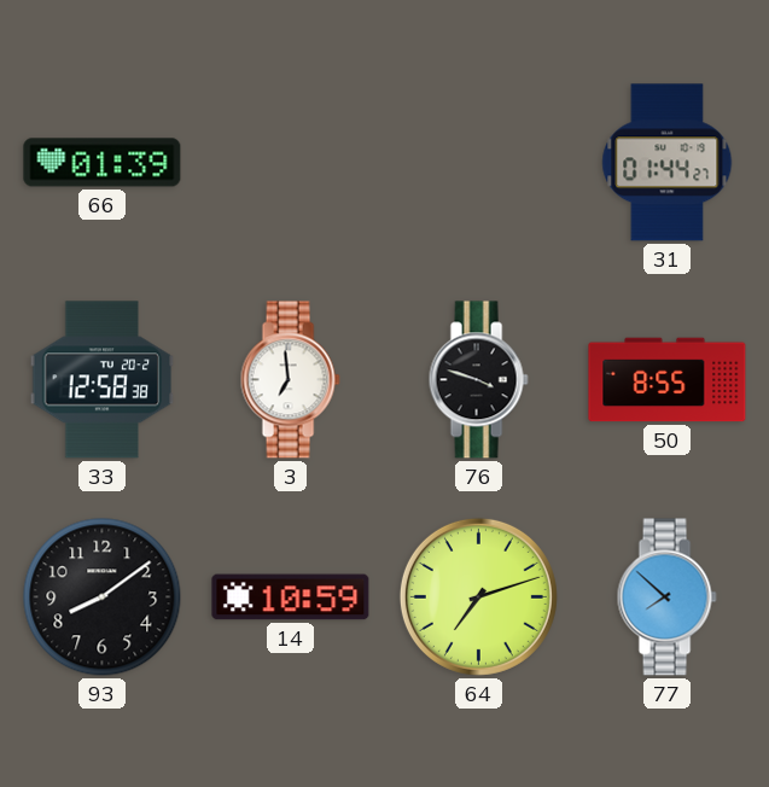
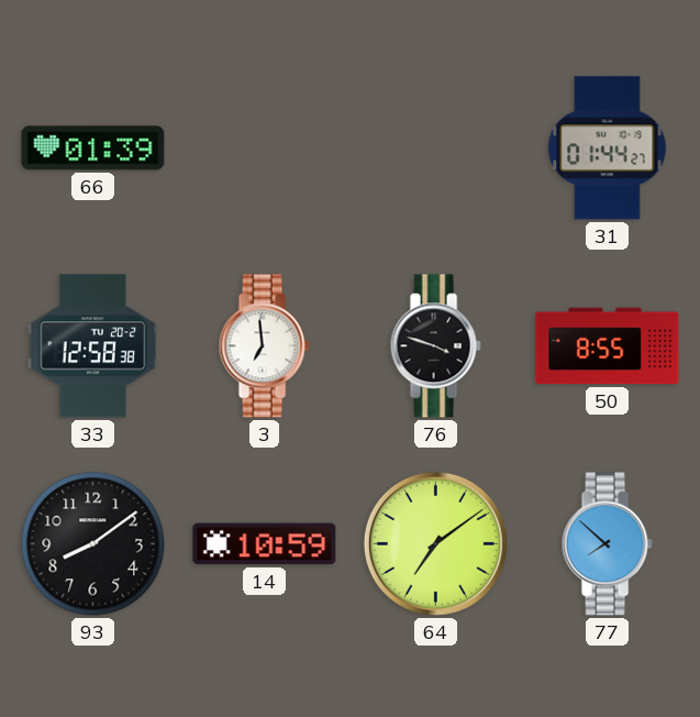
64: 7:12 -> 7:09 (435, 543)
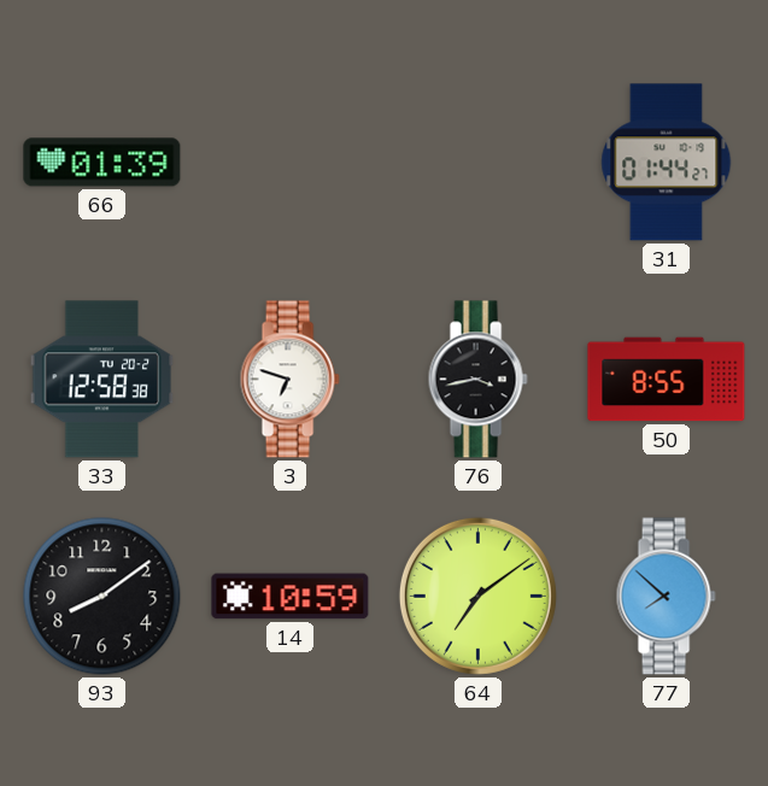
3: 6:59 -> 6:48 (289, 380)
76: 3:48 -> 3:43 (477, 380)
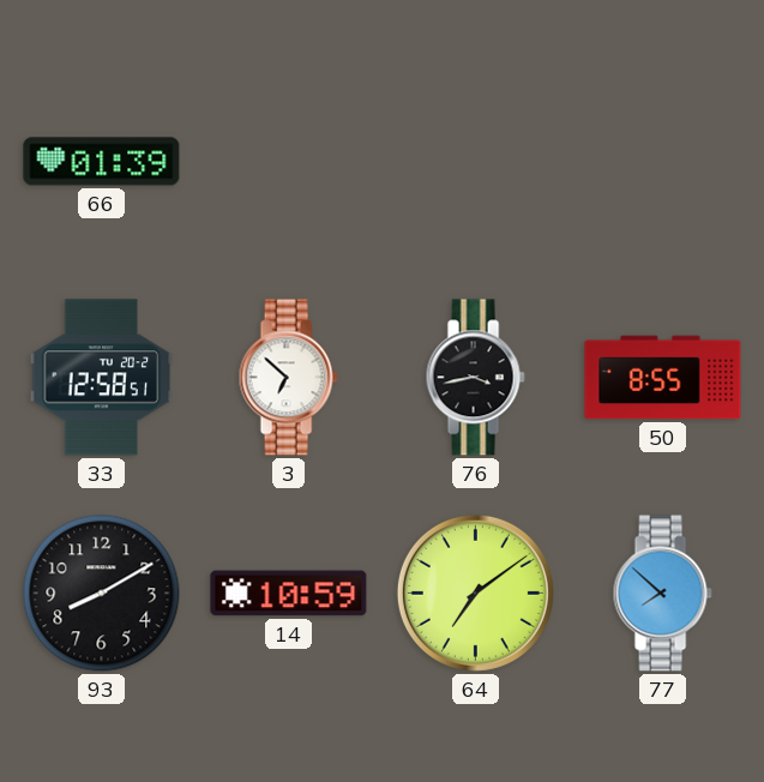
31: 01:44 -> none (667, 163)
33: 12:58:38 -> 12:58:51 (102, 378)
3: 6:48 -> 6:52 (288, 378)
93: 8:09 -> 8:10 (102, 594)
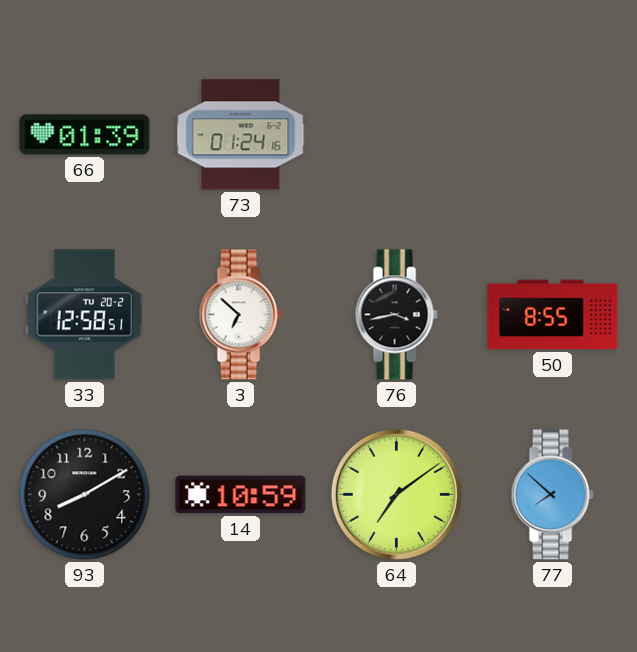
73: none -> 01:24 (241, 135)
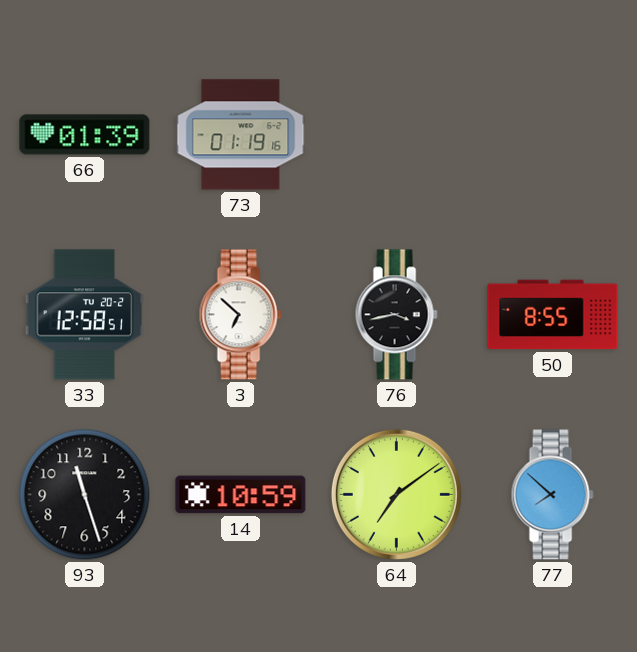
73: 01:24 -> 01:19 (241, 135)
93: 8:10 -> 11:27 (85, 495)
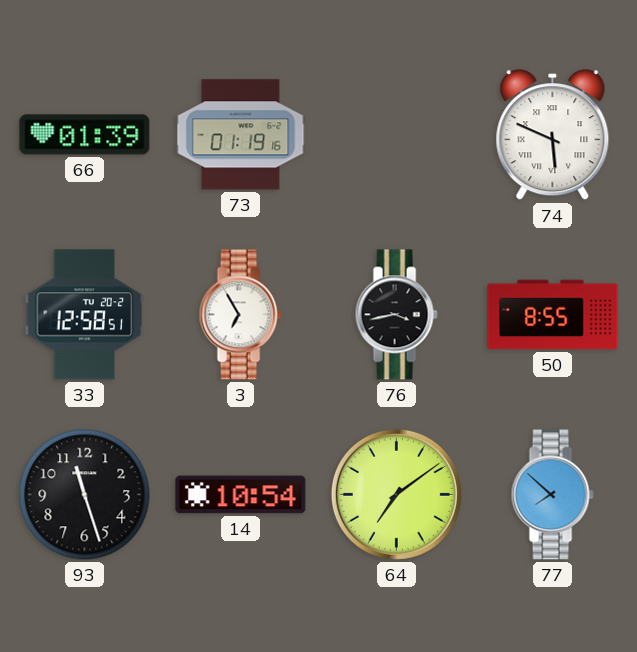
74: none -> 5:49 (553, 135)
3: 6:52 -> 6:55 (240, 315)
14: 10:59 -> 10:54 (241, 495)
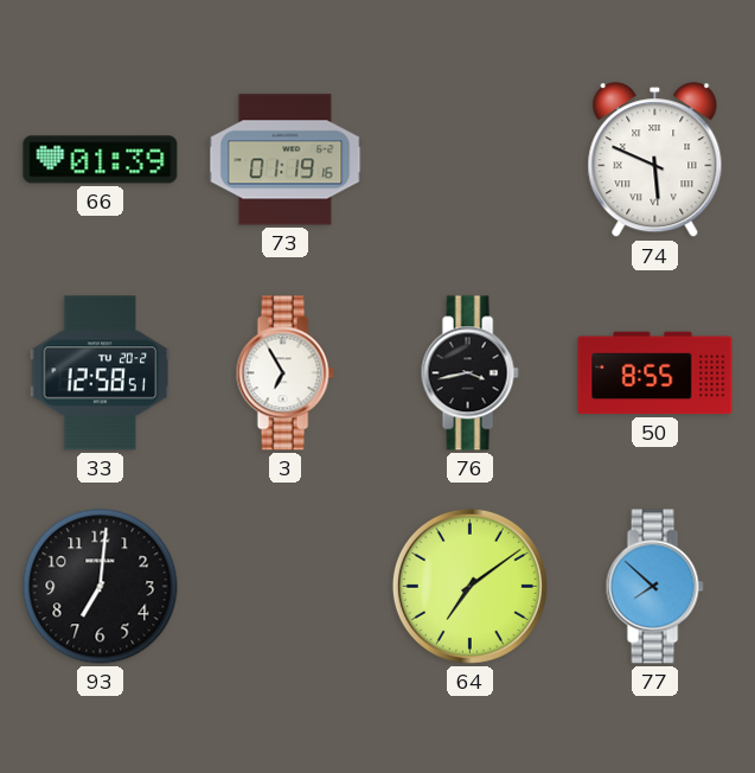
93: 11:27 -> 7:01 (101, 587)
14: 10:54 -> none (241, 495)
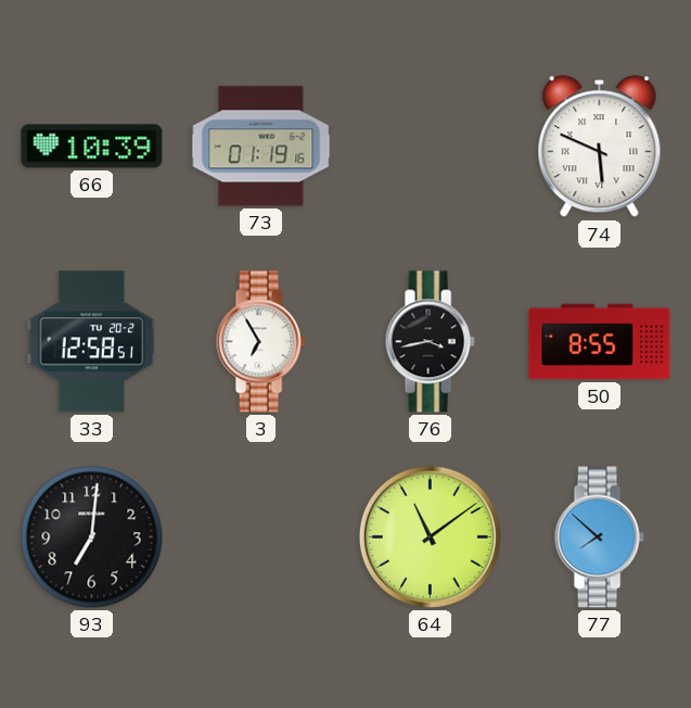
66: 01:39 -> 10:39 (92, 147)
64: 7:09 -> 11:09 (430, 536)
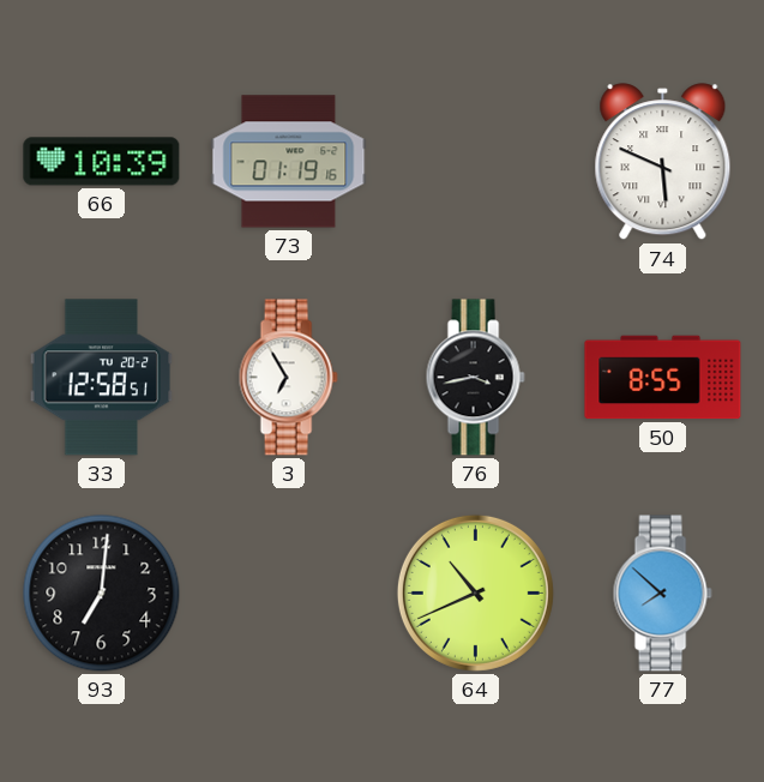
64: 11:09 -> 10:41 (475, 592)
